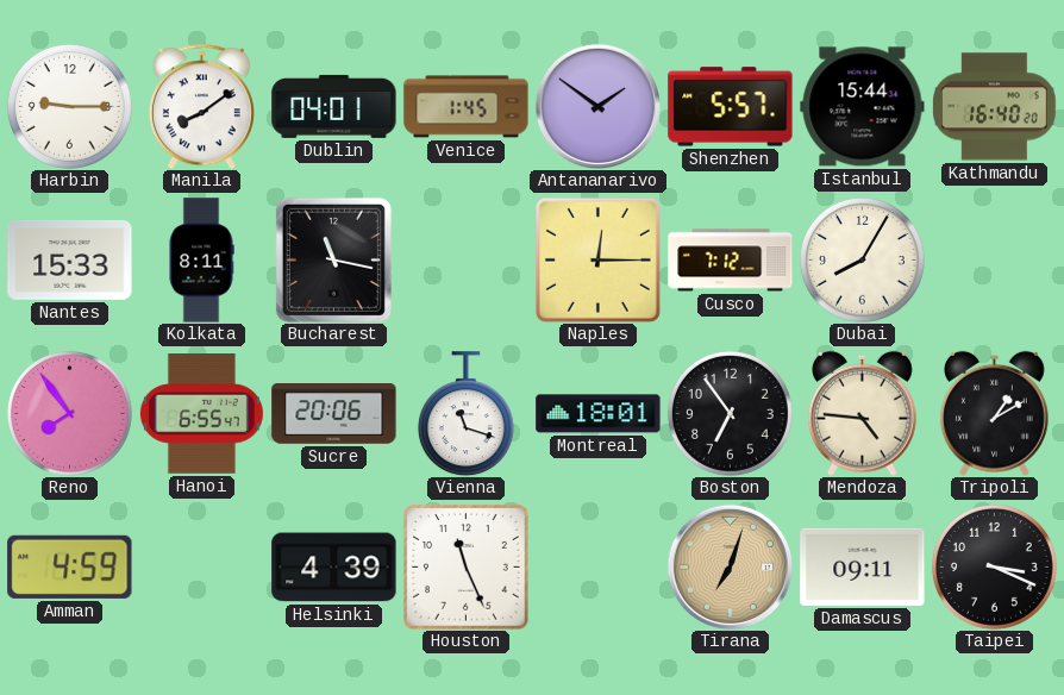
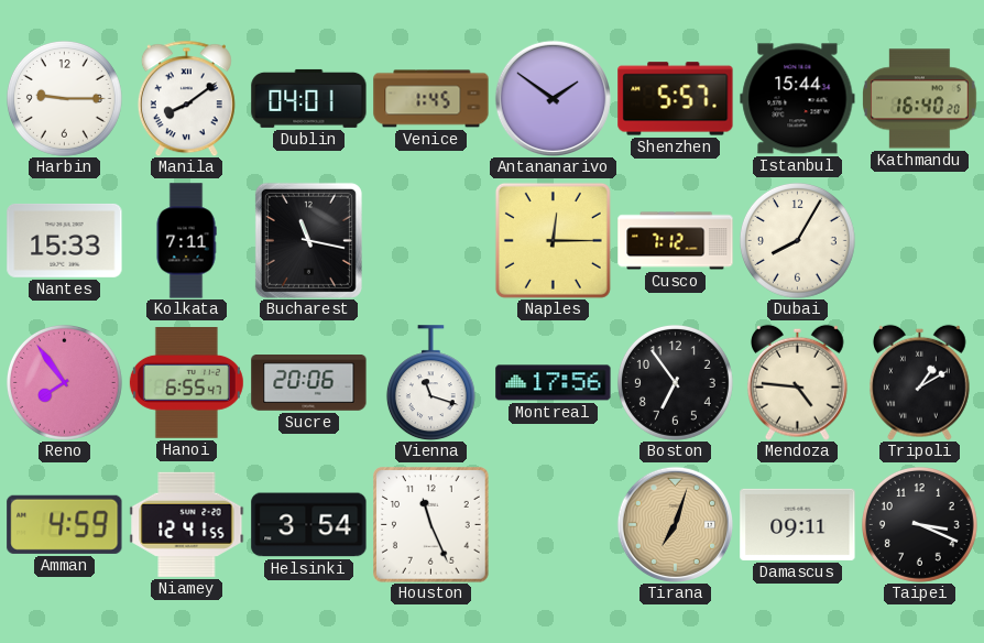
Kolkata: 8:11 -> 7:11 (186, 241)
Montreal: 18:01 -> 17:56 (554, 383)
Niamey: none -> 12:41 (187, 524)
Helsinki: 4:39 -> 3:54 (309, 525)
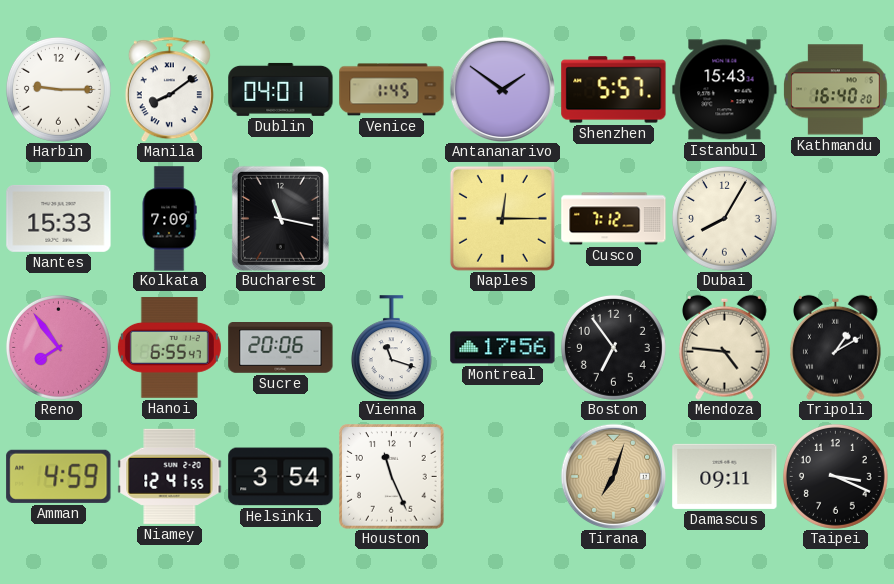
Istanbul: 15:44 -> 15:43 (725, 90)
Kolkata: 7:11 -> 7:09 (169, 219)
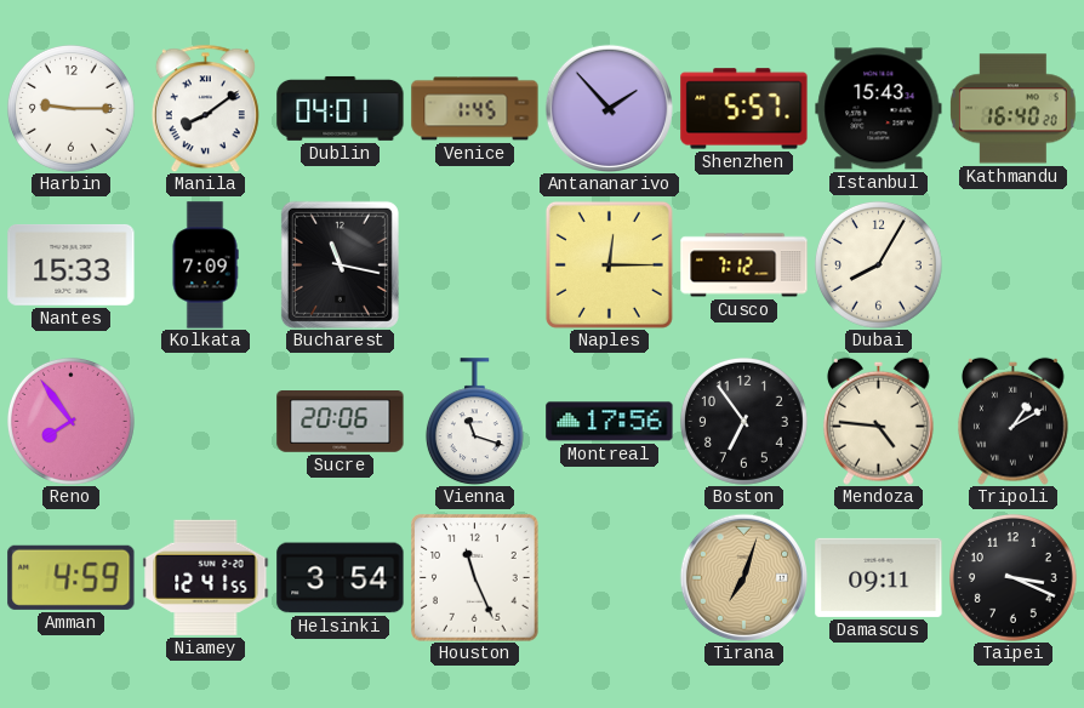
Antananarivo: 1:51 -> 1:53 (609, 108)
Hanoi: 6:55 -> none (169, 348)
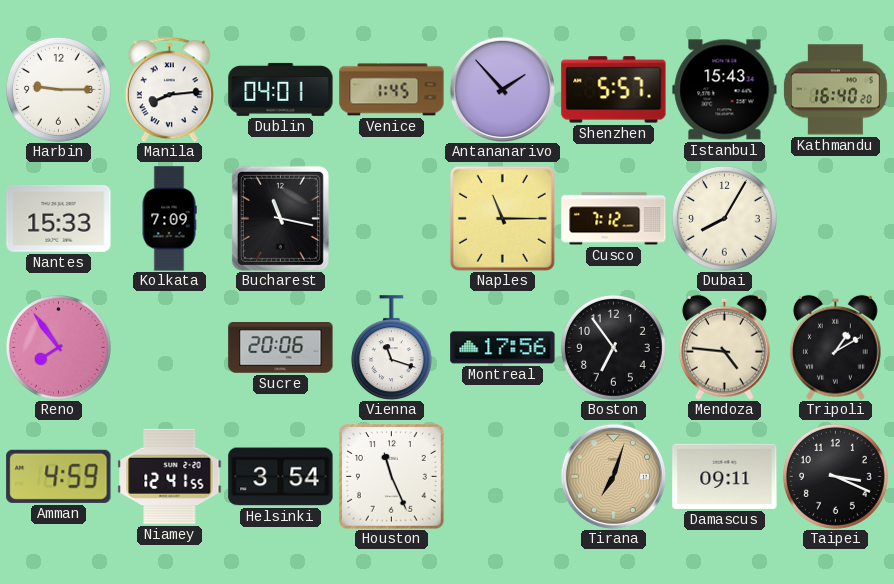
Manila: 8:09 -> 8:14 (169, 89)
Naples: 12:15 -> 11:15 (502, 218)
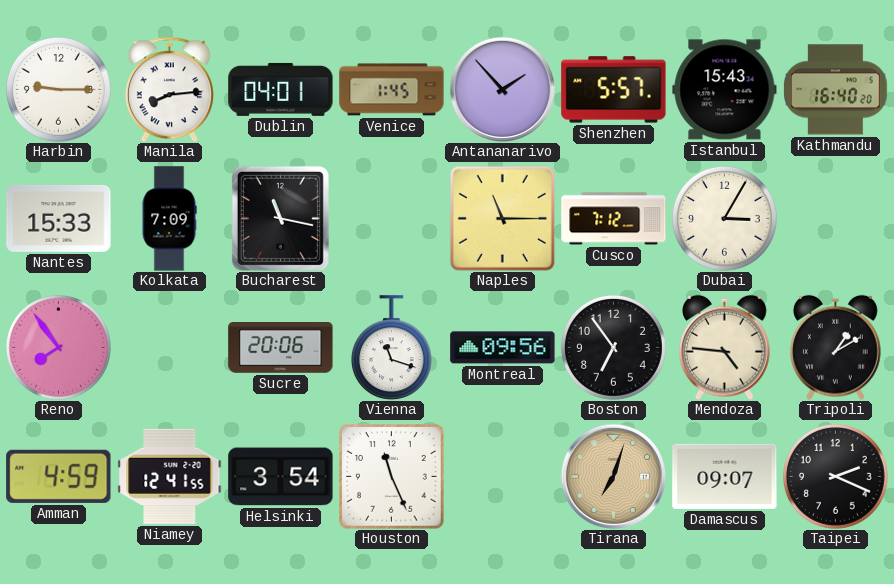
Dubai: 8:05 -> 3:05 (724, 218)
Montreal: 17:56 -> 09:56 (503, 348)
Damascus: 09:11 -> 09:07 (725, 476)
Taipei: 3:19 -> 2:19 (835, 476)
